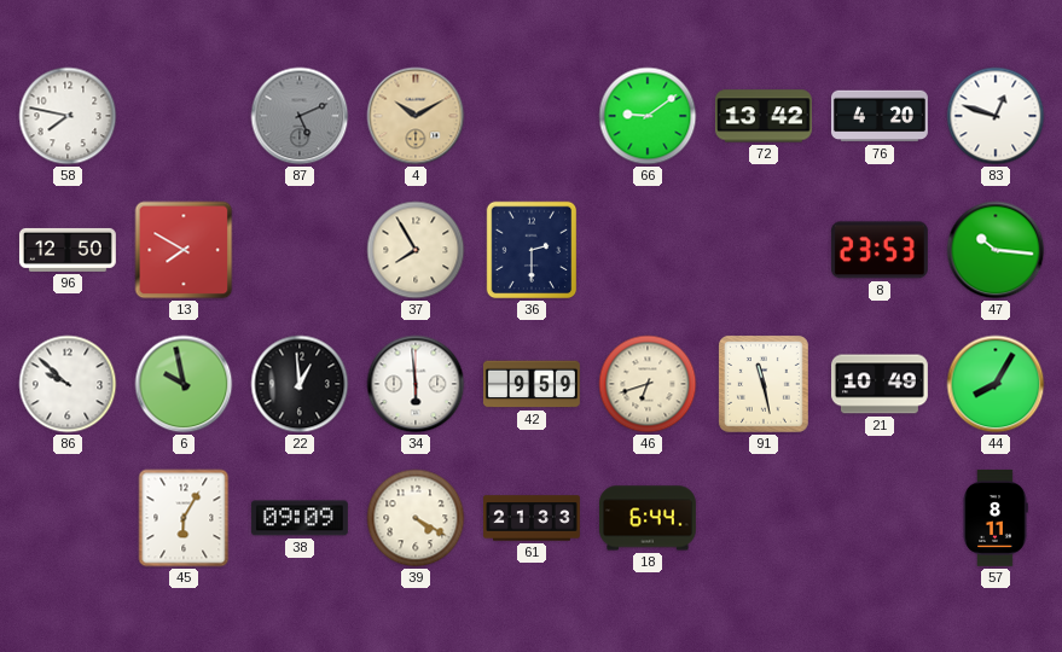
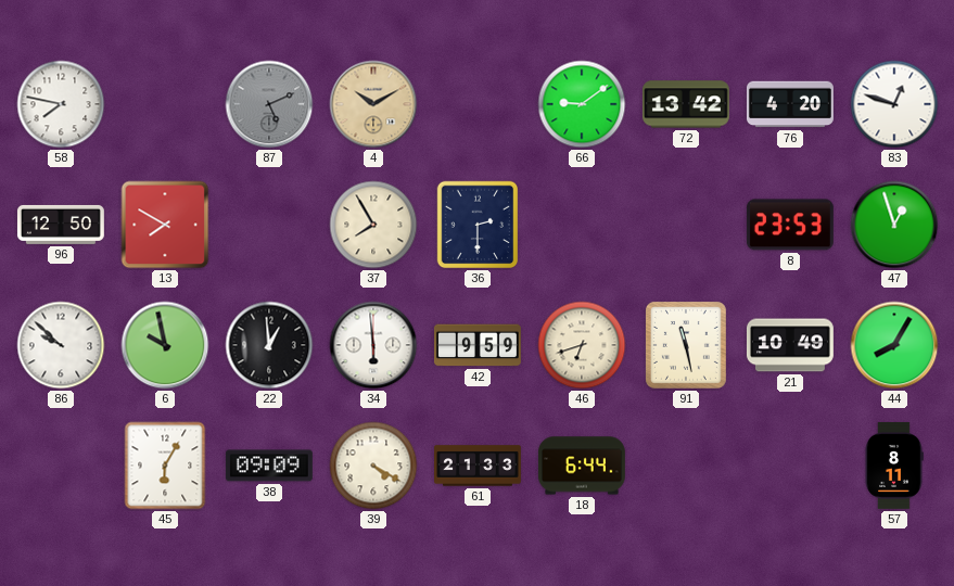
47: 10:16 -> 12:57 (894, 225)
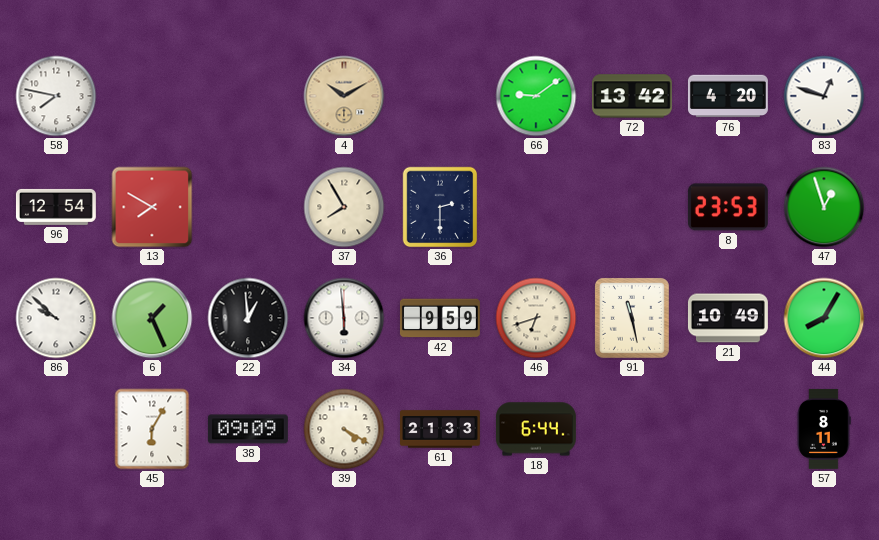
87: 5:11 -> none (269, 104)
96: 12:50 -> 12:54 (56, 207)
6: 9:58 -> 1:26 (152, 318)
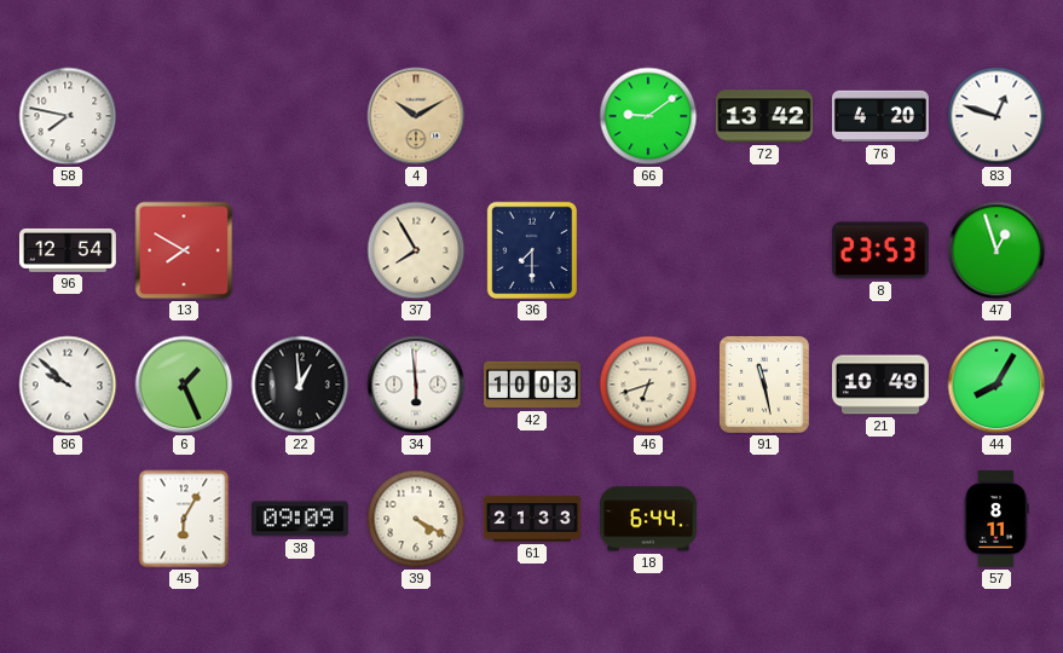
36: 2:30 -> 7:30 (532, 250)
42: 9:59 -> 10:03 (532, 385)
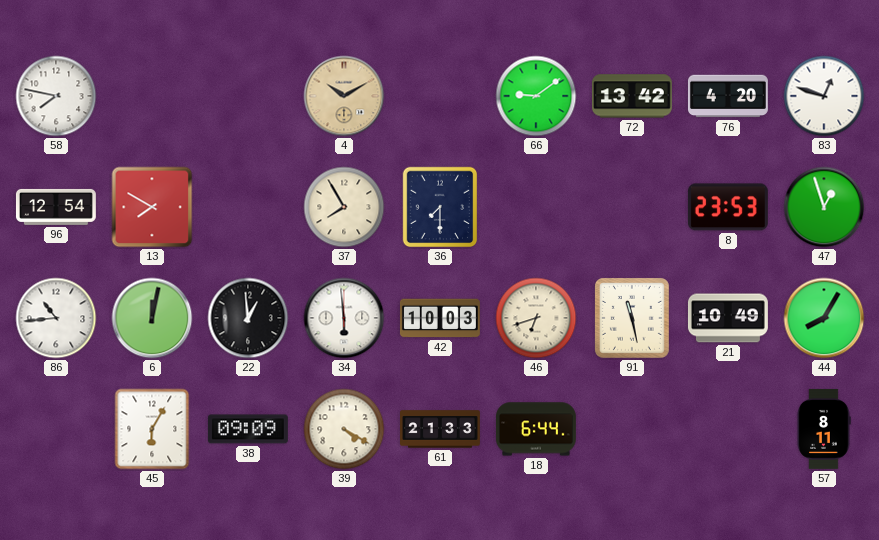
86: 9:52 -> 10:44 (56, 318)
6: 1:26 -> 12:02 (152, 318)
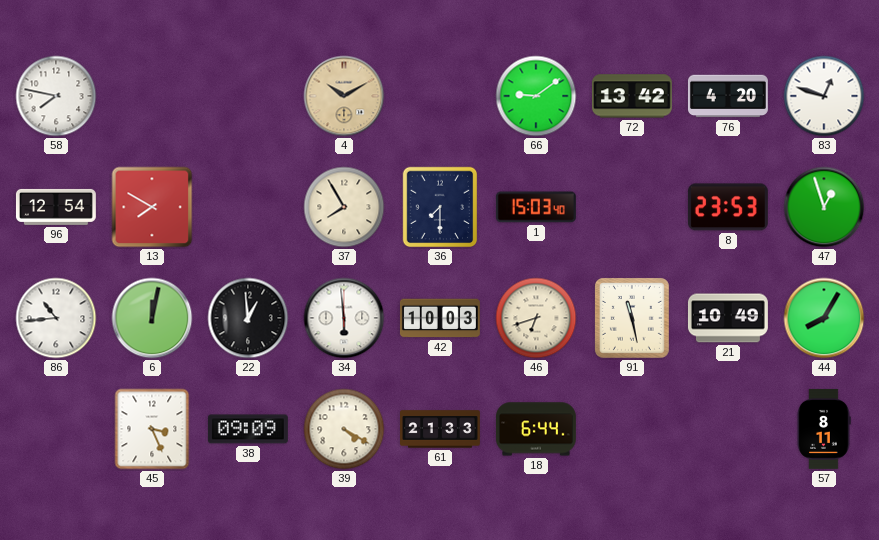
1: none -> 15:03 (536, 207)
45: 6:05 -> 3:26 (152, 429)
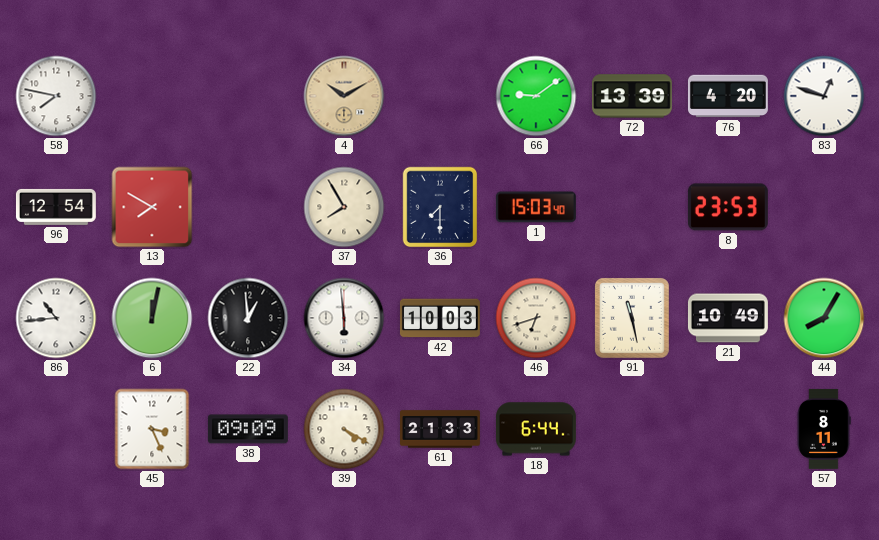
72: 13:42 -> 13:39 (632, 96)
47: 12:57 -> none (824, 207)
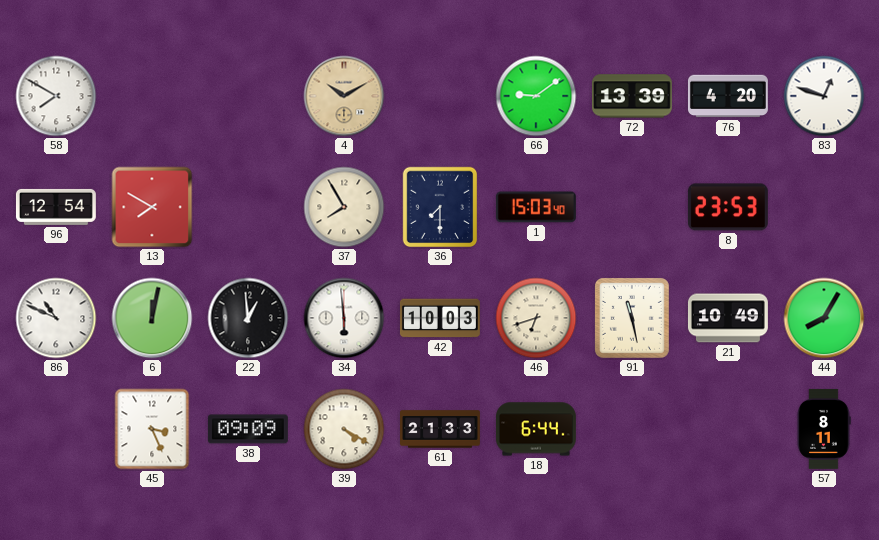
58: 7:47 -> 7:50 (56, 96)
86: 10:44 -> 10:49 (56, 318)
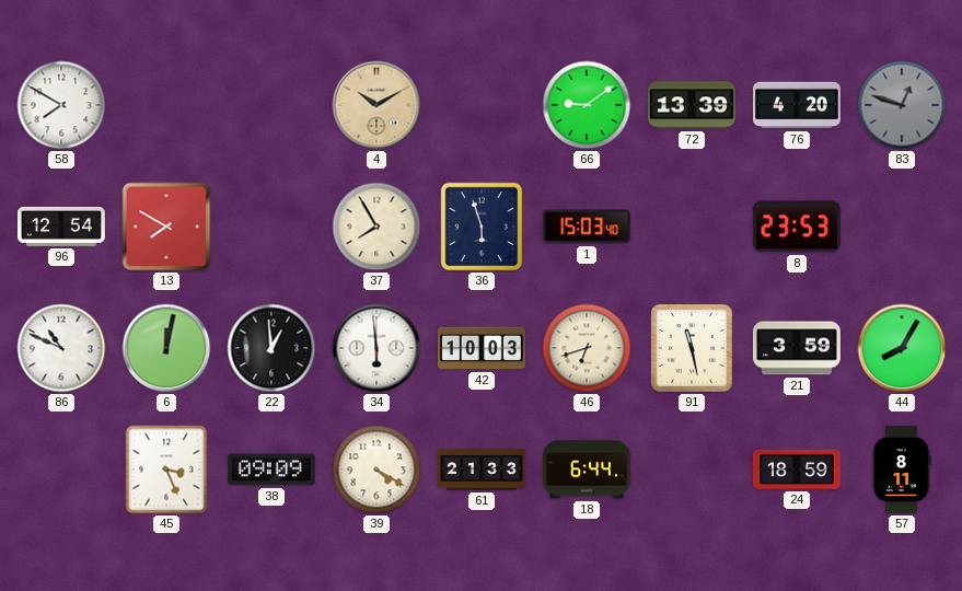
83 dial: white -> grey (902, 105)
36: 7:30 -> 5:57 (482, 227)
21: 10:49 -> 3:59 (797, 348)
24: none -> 18:59 (797, 470)
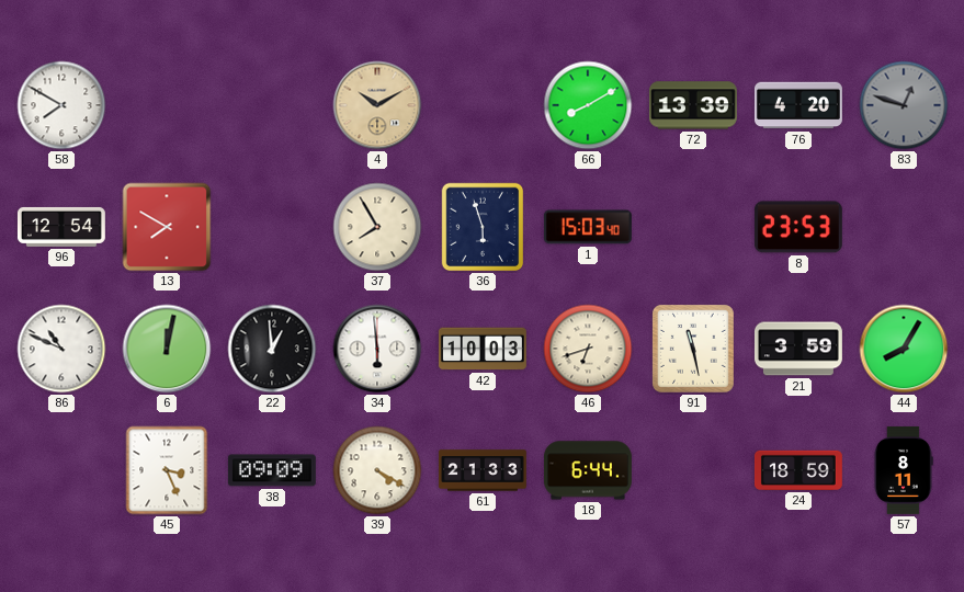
66: 9:09 -> 8:10 (588, 105)
